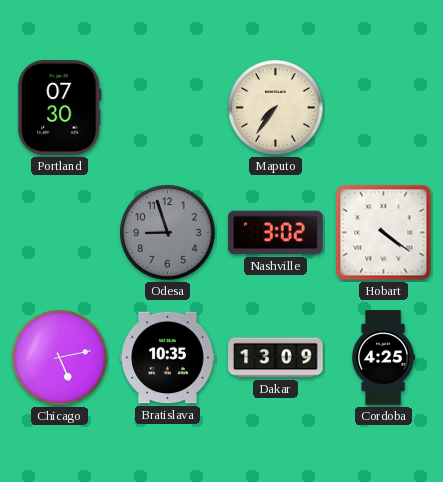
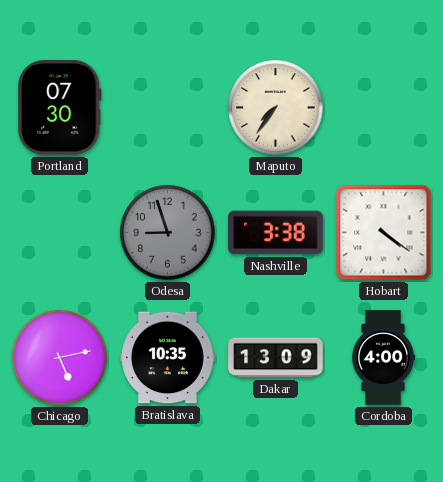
Nashville: 3:02 -> 3:38 (276, 233)
Cordoba: 4:25 -> 4:00 (384, 358)
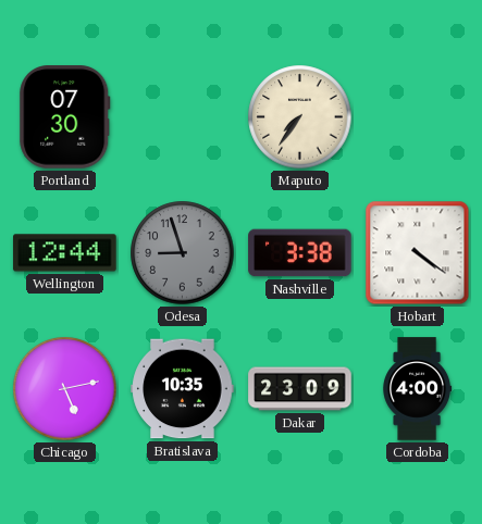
Wellington: none -> 12:44 (65, 253)
Dakar: 13:09 -> 23:09 (300, 389)
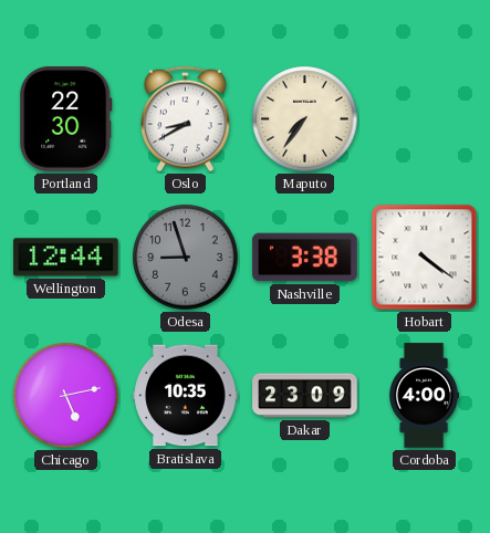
Portland: 07:30 -> 22:30 (66, 119)
Oslo: none -> 8:40 (186, 119)
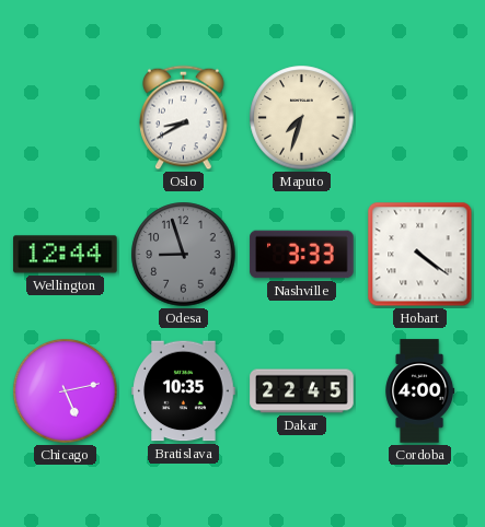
Portland: 22:30 -> none (66, 119)
Maputo: 7:36 -> 7:33 (302, 118)
Nashville: 3:38 -> 3:33 (302, 255)
Dakar: 23:09 -> 22:45 (302, 391)
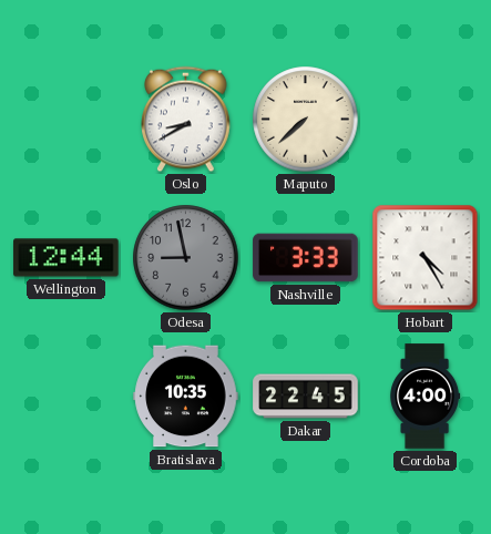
Maputo: 7:33 -> 7:38 (306, 120)
Odesa: 8:57 -> 8:58 (186, 258)
Hobart: 4:21 -> 4:25 (426, 258)
Chicago: 5:13 -> none (66, 391)
